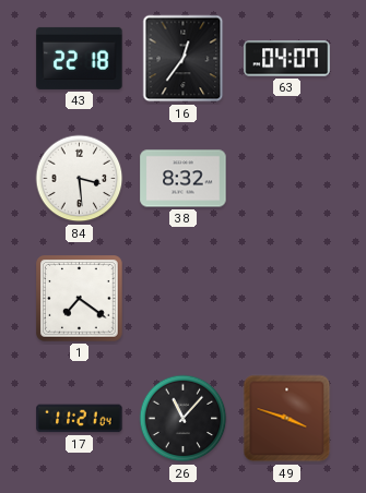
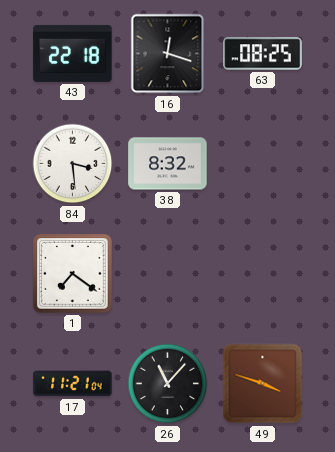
16: 12:36 -> 12:18 (168, 54)
63: 04:07 -> 08:25 (263, 54)
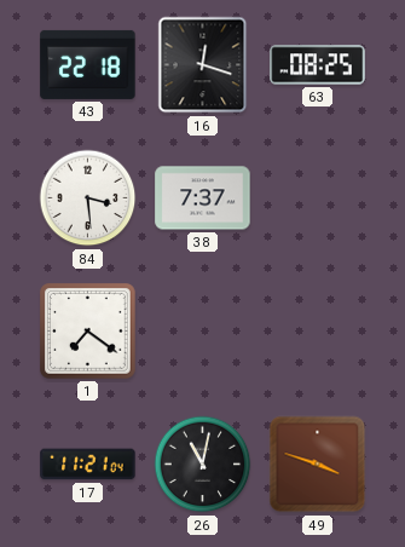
38: 8:32 -> 7:37 (203, 198)
26: 11:07 -> 11:02 (203, 465)
